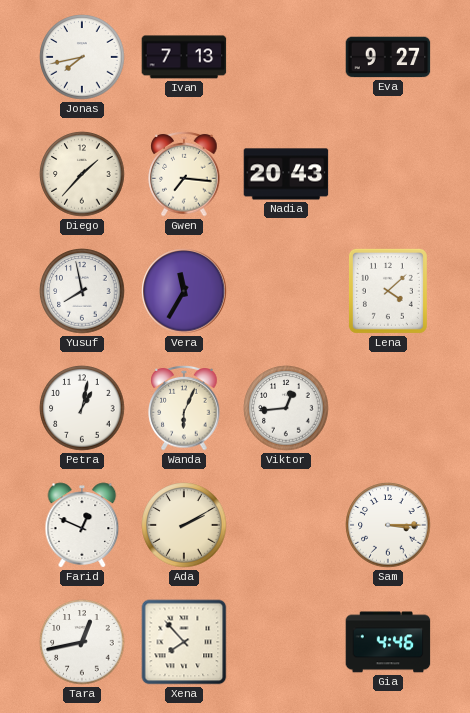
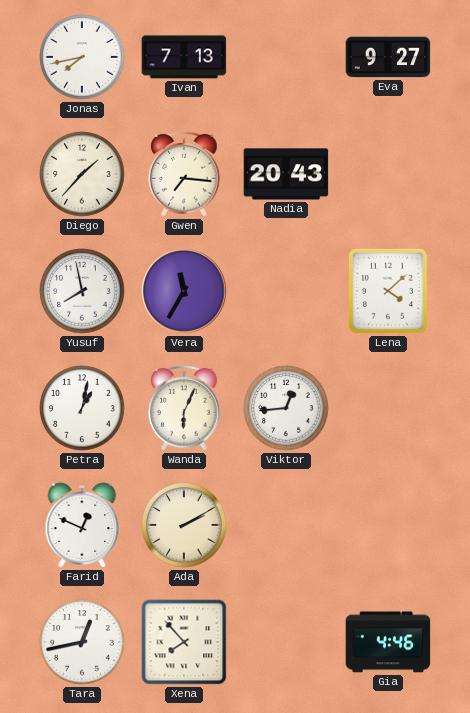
Sam: 3:15 -> none (388, 525)
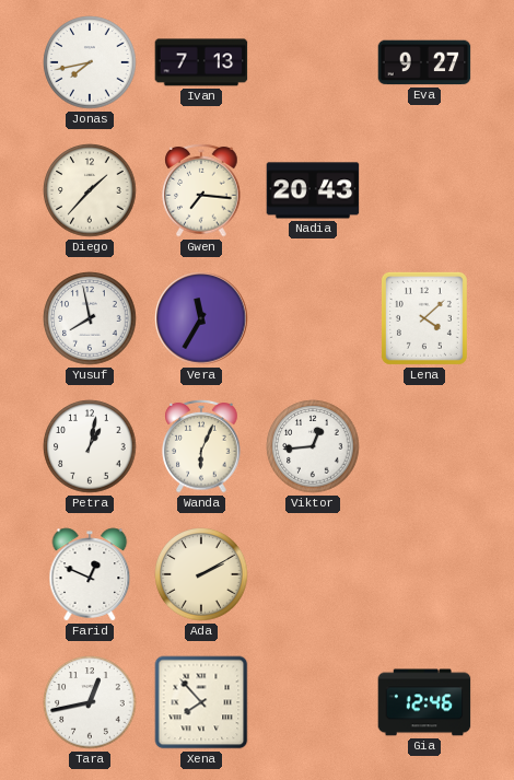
Gia: 4:46 -> 12:46 (424, 702)
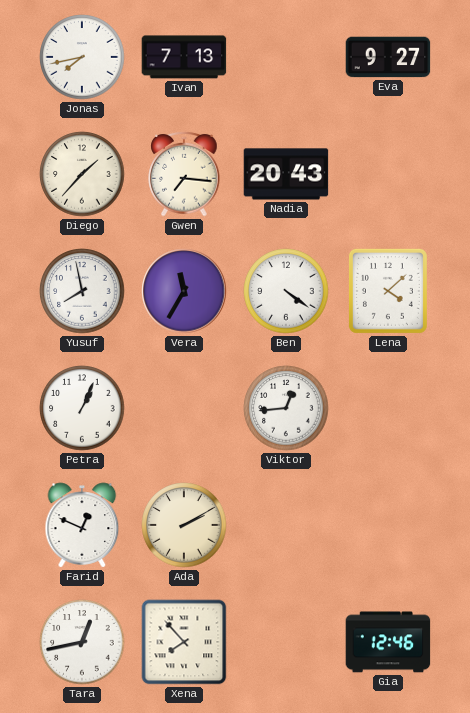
Ben: none -> 4:21 (286, 291)
Petra: 1:02 -> 1:04 (82, 408)
Wanda: 6:04 -> none (201, 446)
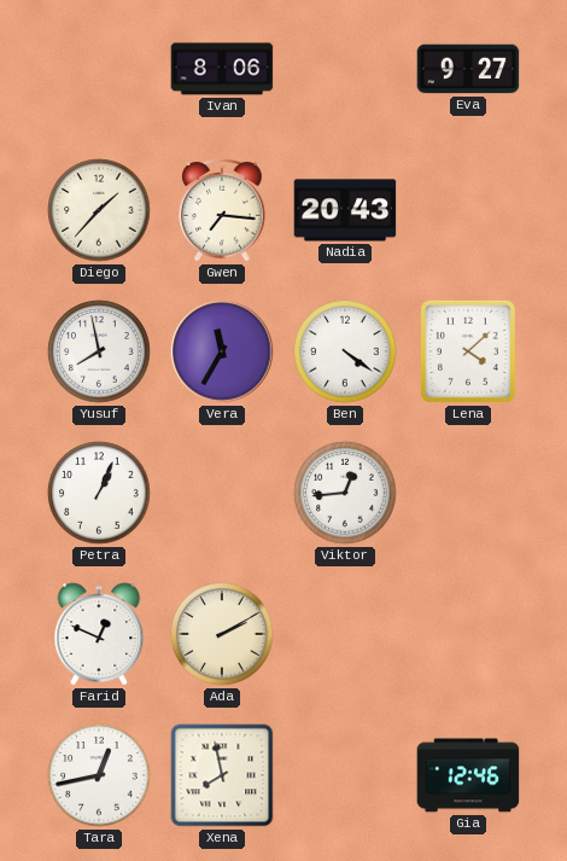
Jonas: 7:43 -> none (82, 57)
Ivan: 7:13 -> 8:06 (222, 69)
Xena: 7:53 -> 7:58 (222, 775)
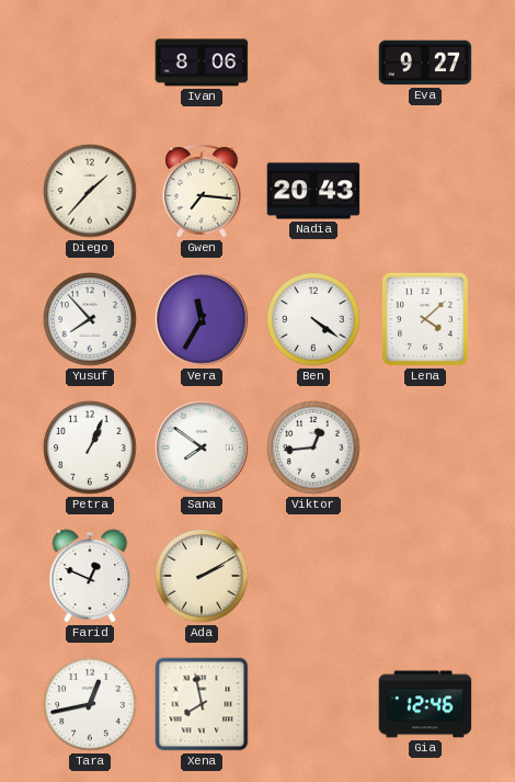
Yusuf: 7:58 -> 7:53 (90, 319)
Sana: none -> 7:51 (202, 447)
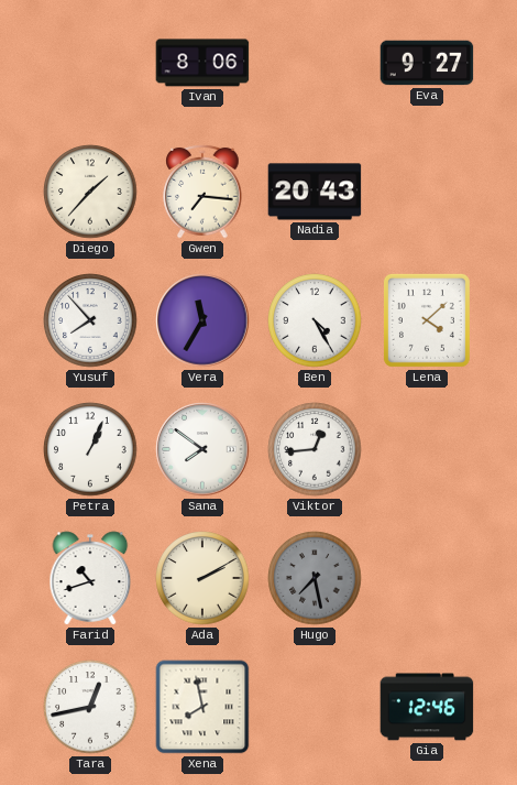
Ben: 4:21 -> 4:25 (315, 320)
Farid: 12:49 -> 10:42 (90, 578)
Hugo: none -> 7:28 (315, 578)
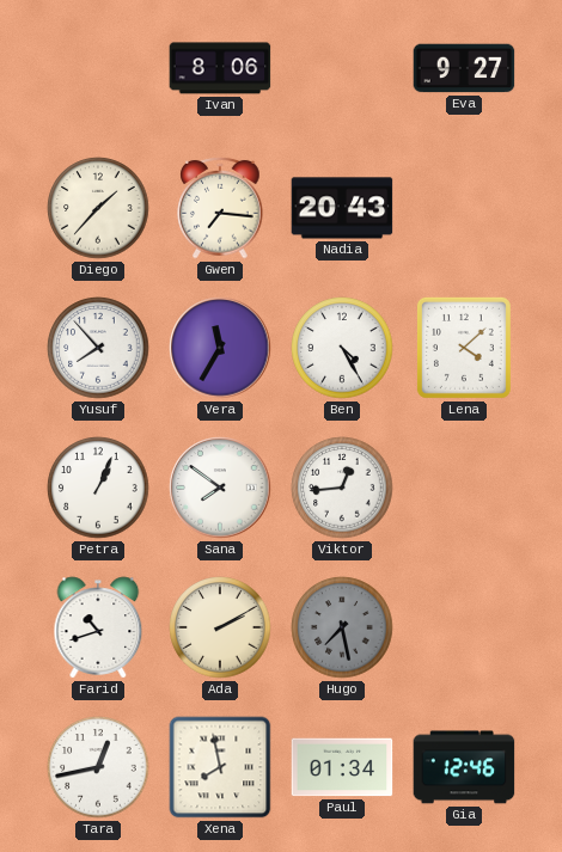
Paul: none -> 01:34 (342, 767)
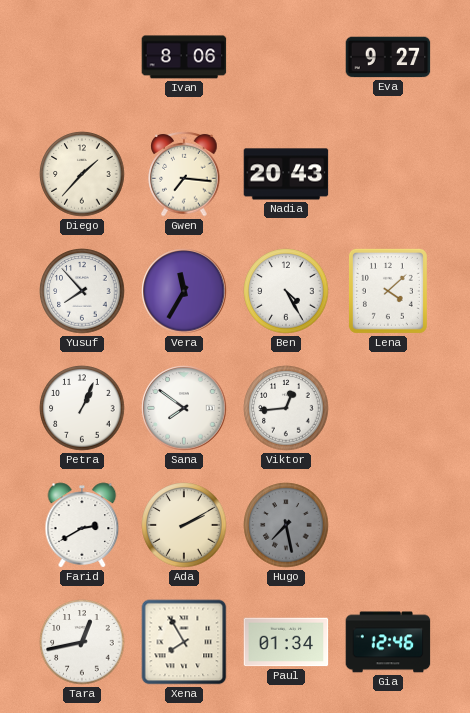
Farid: 10:42 -> 2:40 (82, 525)
Xena: 7:58 -> 7:55 (184, 642)
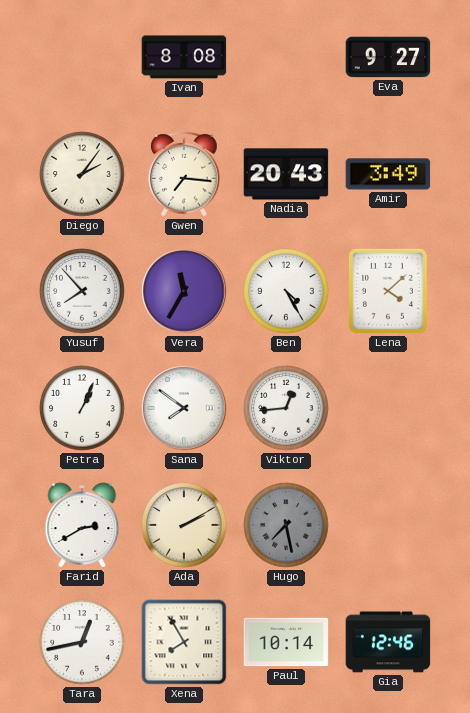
Ivan: 8:06 -> 8:08 (184, 57)
Diego: 1:37 -> 2:06 (82, 174)
Amir: none -> 3:49 (388, 174)
Paul: 01:34 -> 10:14 (286, 642)
